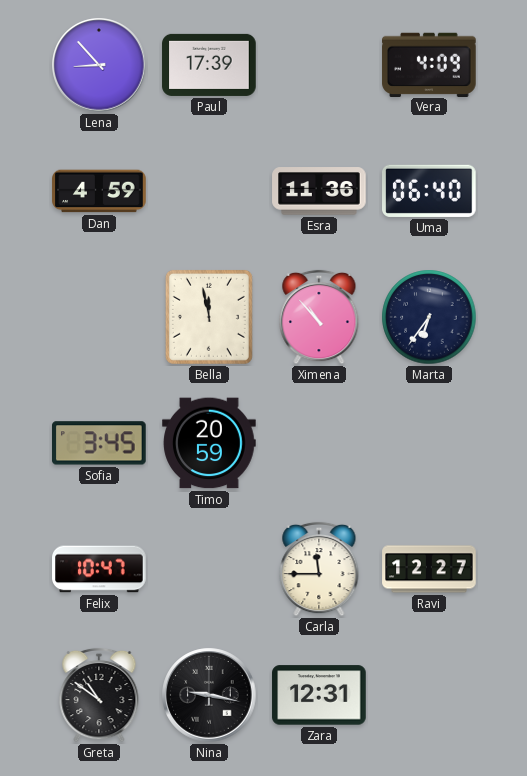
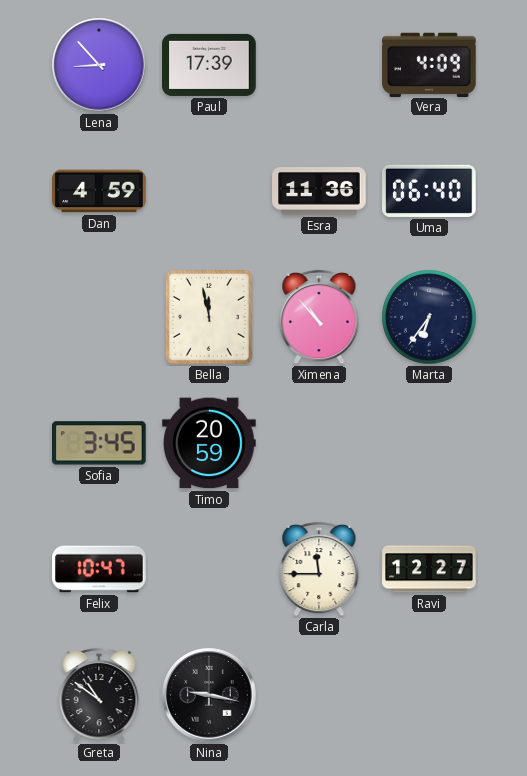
Zara: 12:31 -> none (319, 695)
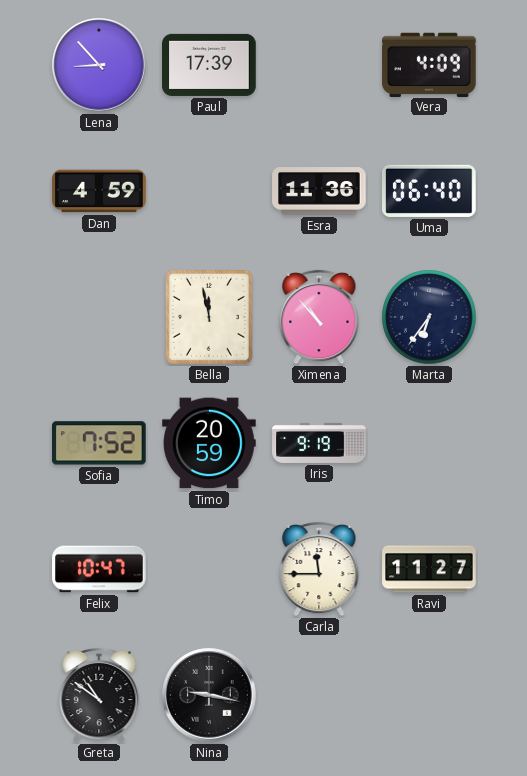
Sofia: 3:45 -> 7:52 (100, 443)
Iris: none -> 9:19 (319, 443)
Ravi: 12:27 -> 11:27 (429, 569)
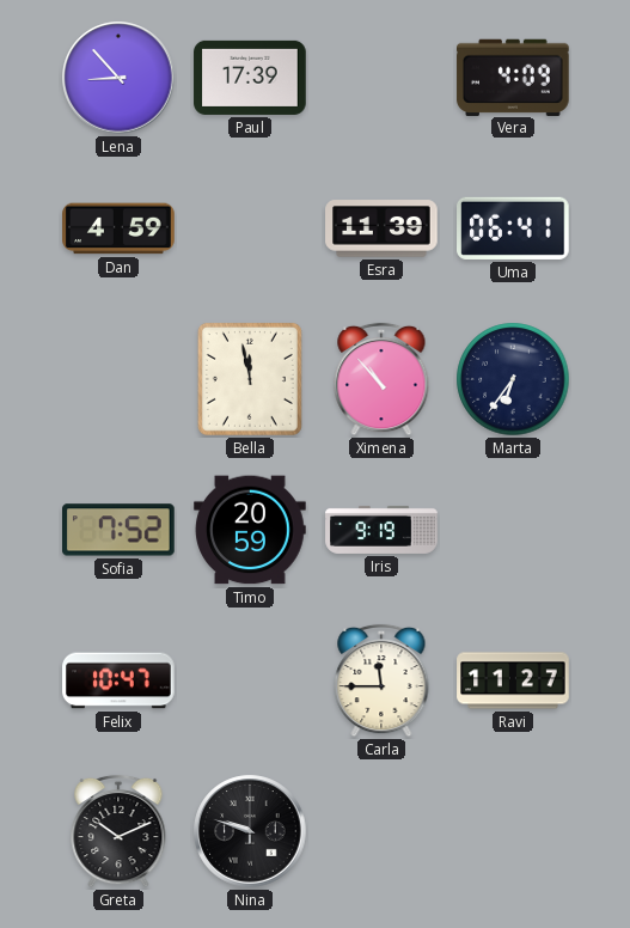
Esra: 11:36 -> 11:39 (381, 228)
Uma: 06:40 -> 06:41 (514, 228)
Greta: 10:51 -> 10:11 (118, 831)
Nina: 9:17 -> 9:48 (250, 831)
